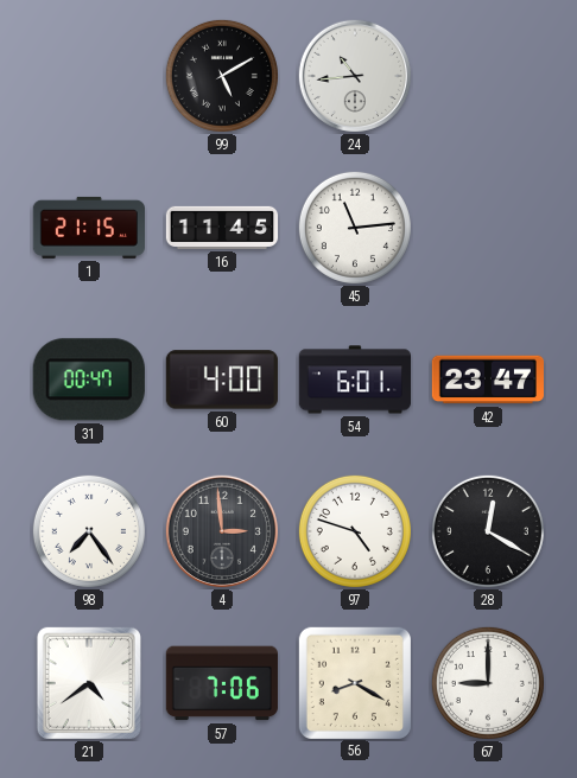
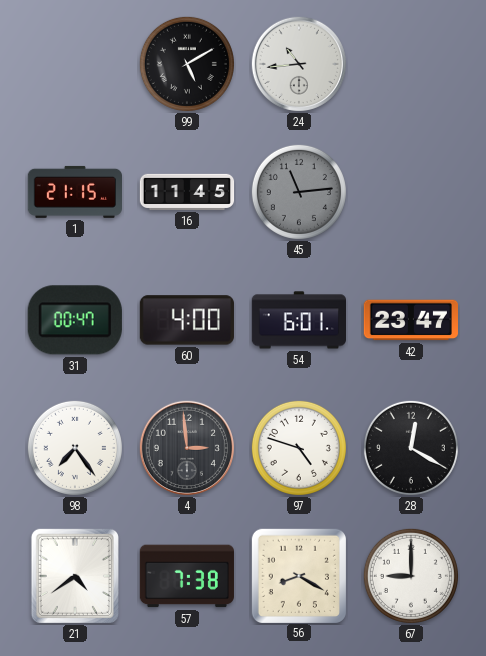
45 dial: white -> grey (299, 192)
57: 7:06 -> 7:38 (187, 576)
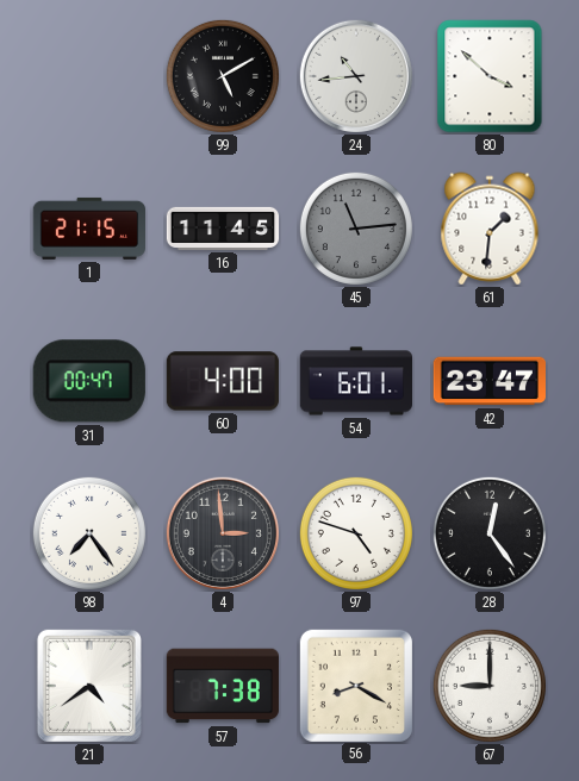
80: none -> 3:52 (490, 76)
61: none -> 1:31 (490, 229)
28: 12:20 -> 12:24 (490, 533)
